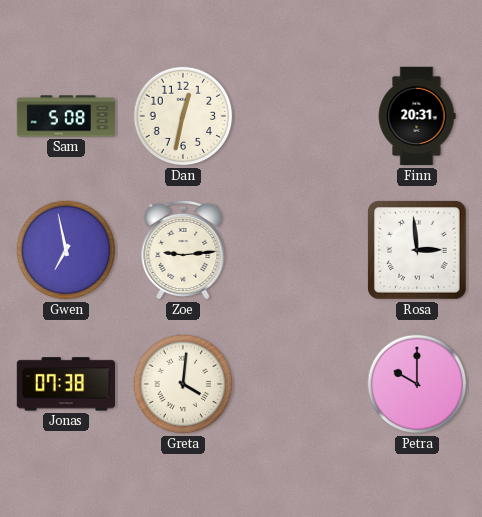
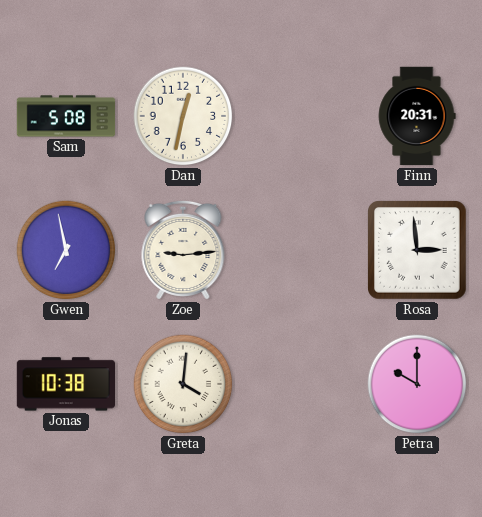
Jonas: 07:38 -> 10:38 (65, 384)
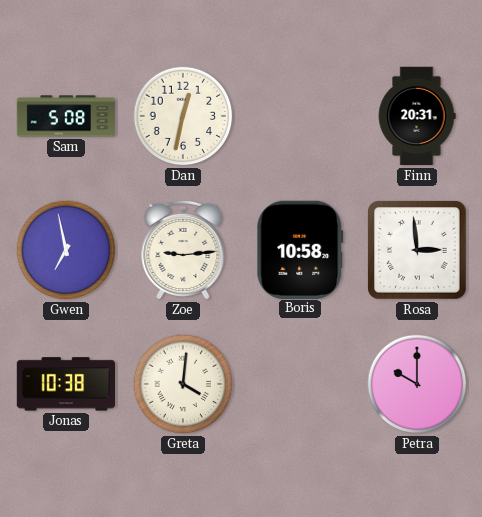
Boris: none -> 10:58 (300, 249)
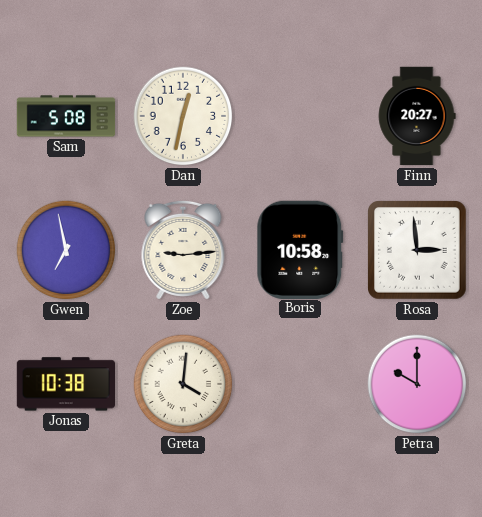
Finn: 20:31 -> 20:27 (417, 116)
